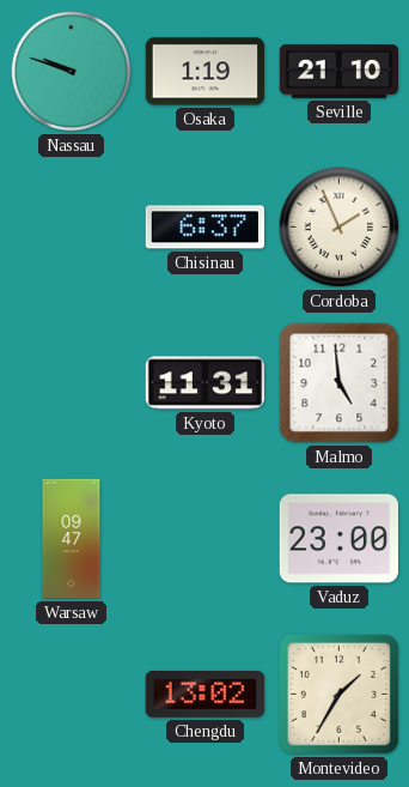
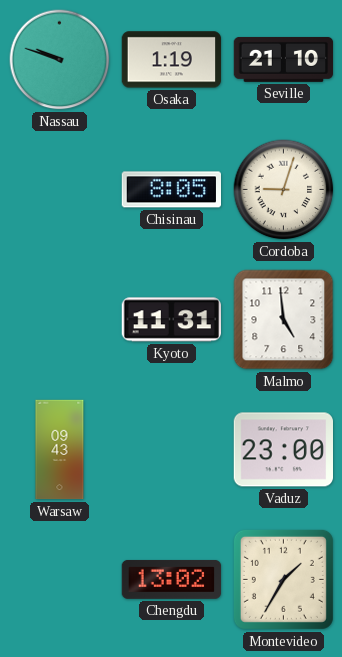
Chisinau: 6:37 -> 8:05 (171, 190)
Cordoba: 1:56 -> 9:03 (284, 190)
Warsaw: 09:47 -> 09:43 (60, 450)
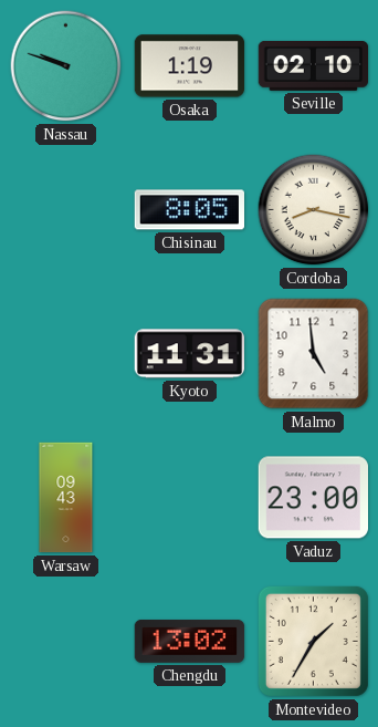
Seville: 21:10 -> 02:10 (314, 65)
Cordoba: 9:03 -> 8:17 (314, 210)
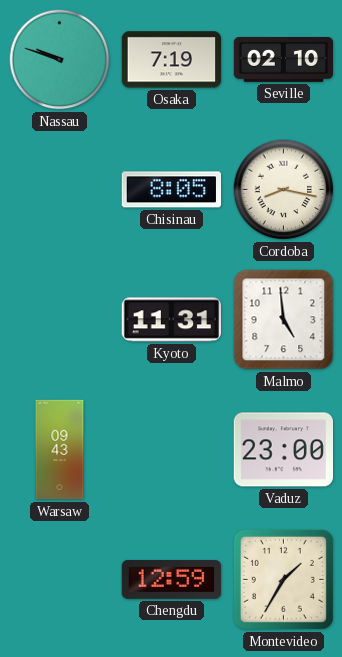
Osaka: 1:19 -> 7:19 (172, 60)
Chengdu: 13:02 -> 12:59 (172, 579)
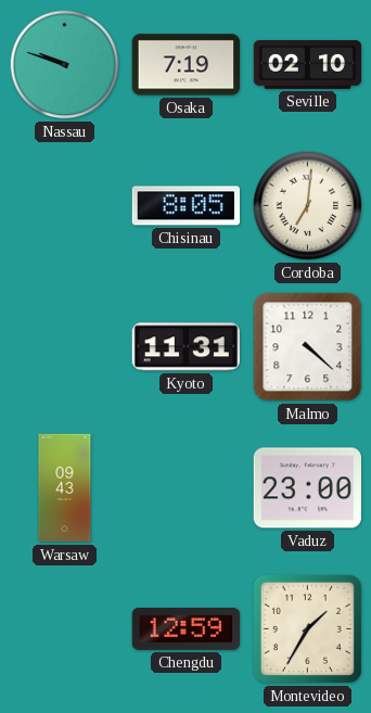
Cordoba: 8:17 -> 7:01 (308, 206)
Malmo: 4:59 -> 4:22 (308, 347)
